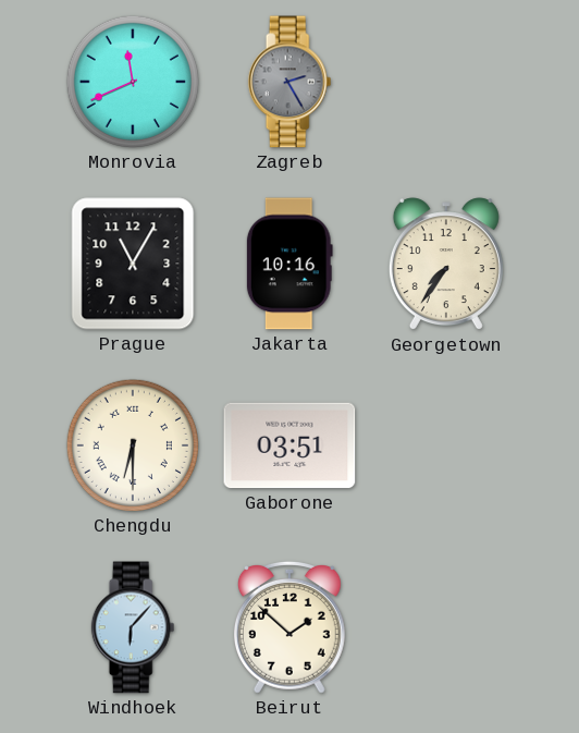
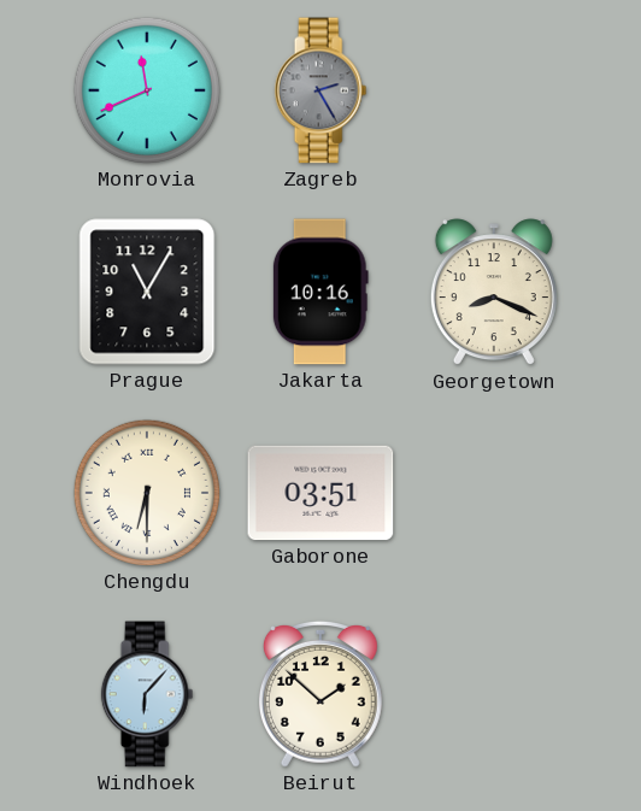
Georgetown: 7:36 -> 8:19 (494, 293)
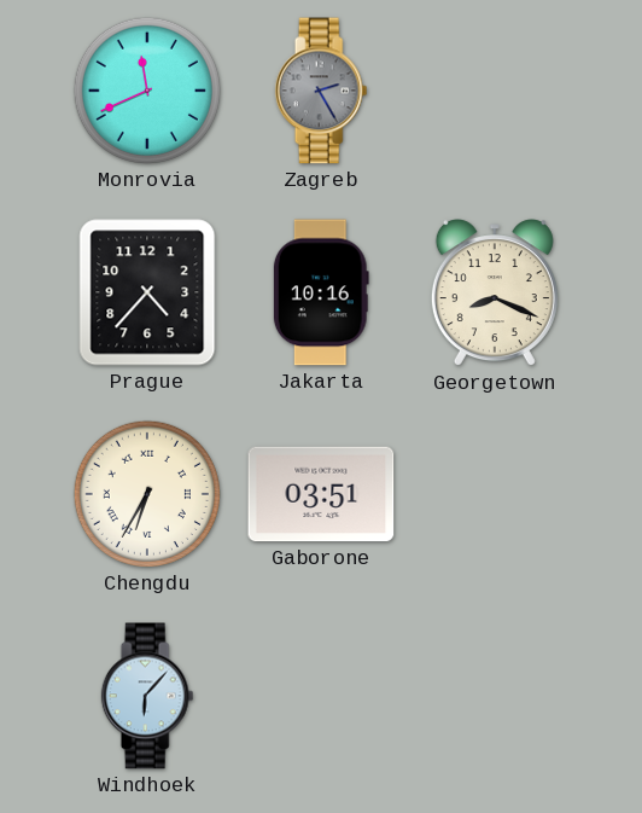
Prague: 11:05 -> 4:37 (147, 292)
Chengdu: 6:30 -> 6:35 (147, 494)
Beirut: 1:52 -> none (320, 694)
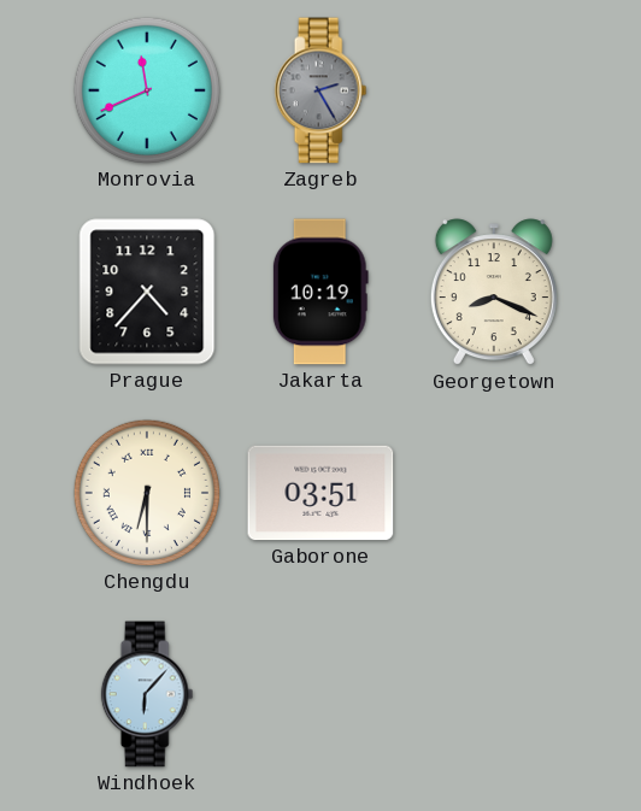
Jakarta: 10:16 -> 10:19 (320, 292)
Chengdu: 6:35 -> 6:30 (147, 493)
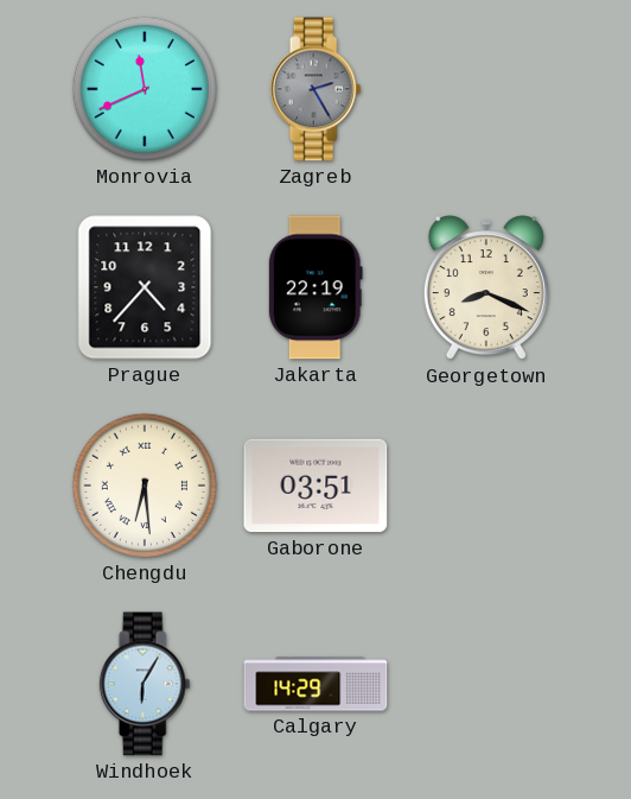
Jakarta: 10:19 -> 22:19 (315, 287)
Chengdu: 6:30 -> 6:29 (145, 486)
Windhoek: 6:07 -> 6:05 (145, 684)
Calgary: none -> 14:29 (315, 684)
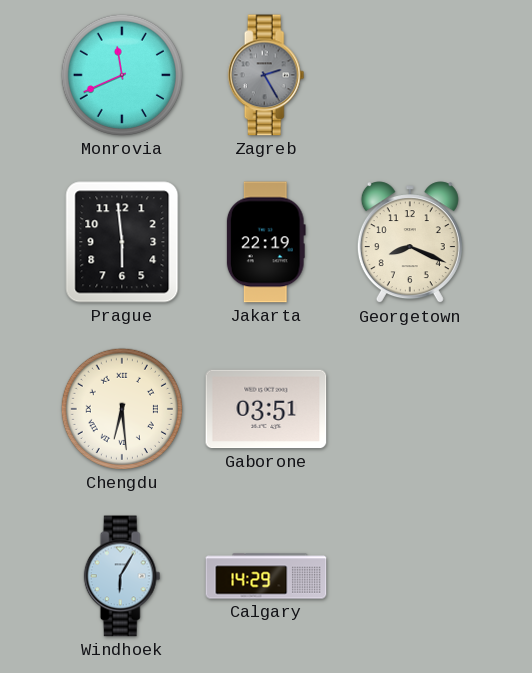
Prague: 4:37 -> 5:59 (122, 242)
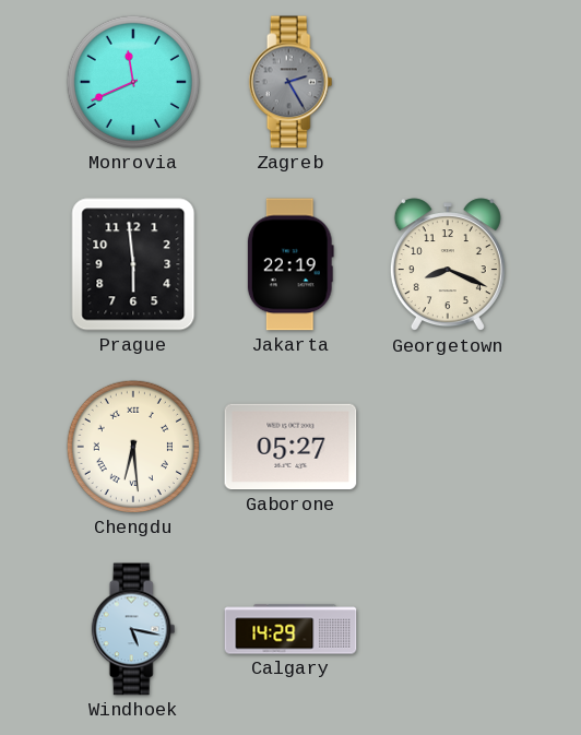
Gaborone: 03:51 -> 05:27 (290, 447)
Windhoek: 6:05 -> 5:17 (133, 629)
